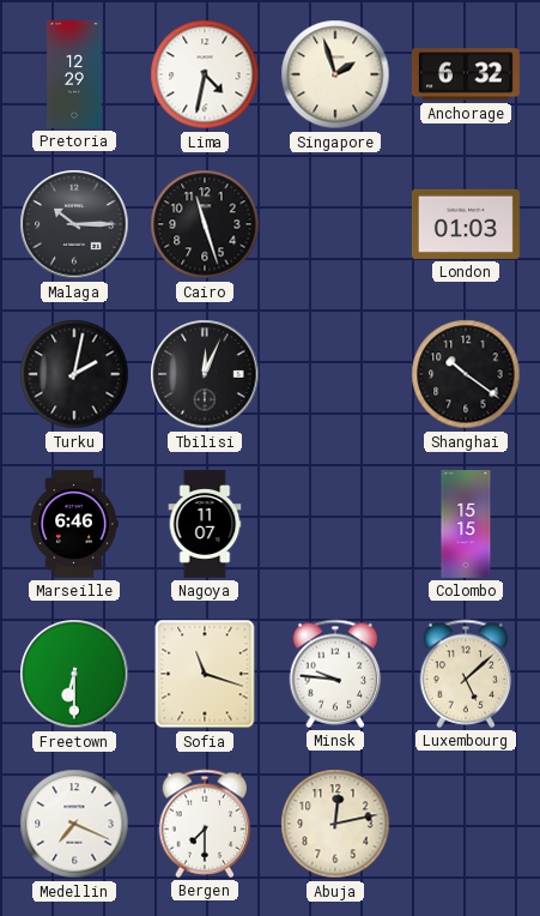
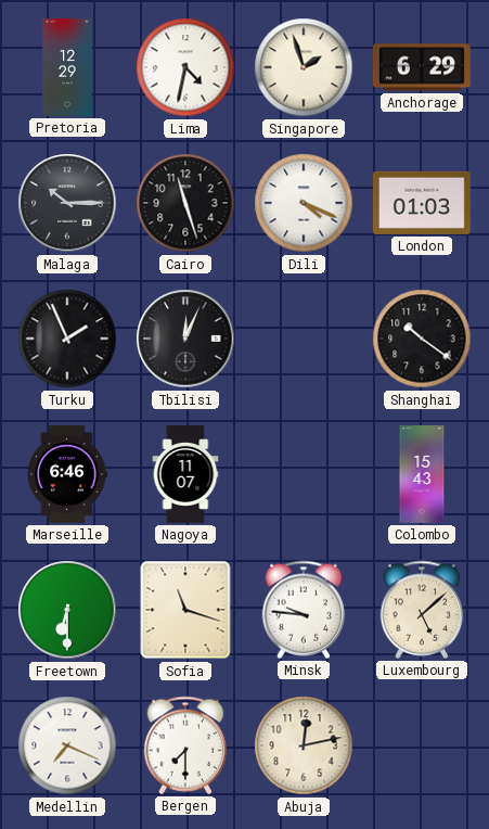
Anchorage: 6:32 -> 6:29 (422, 67)
Dili: none -> 4:19 (304, 203)
Turku: 2:02 -> 1:56 (67, 339)
Colombo: 15:15 -> 15:43 (422, 475)
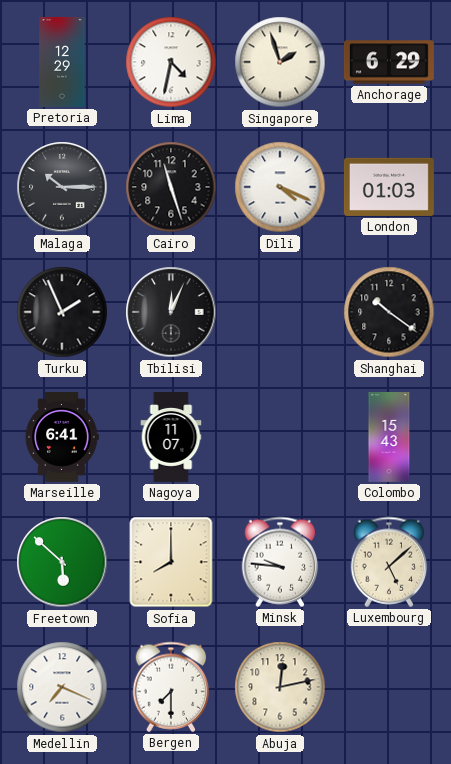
Marseille: 6:46 -> 6:41 (62, 437)
Freetown: 6:30 -> 5:52 (62, 562)
Sofia: 11:18 -> 8:00 (171, 562)
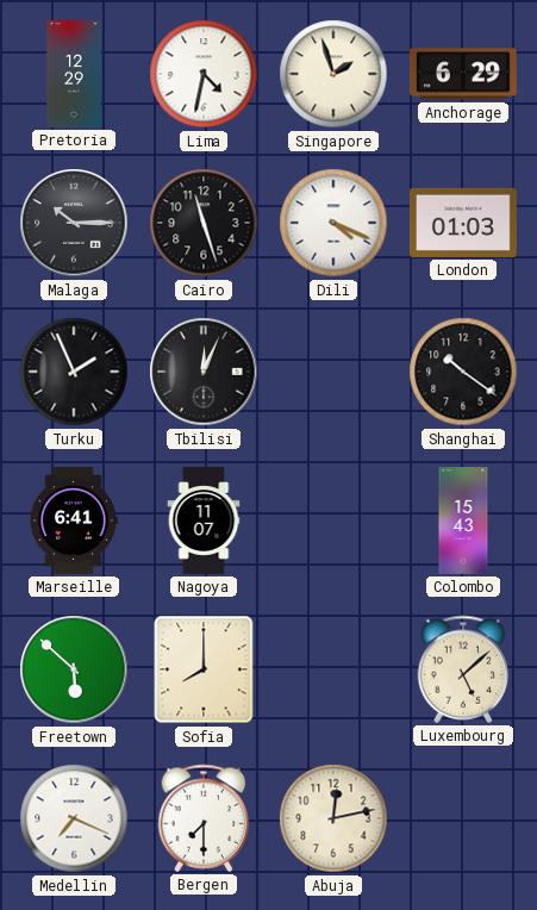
Minsk: 9:46 -> none (280, 562)
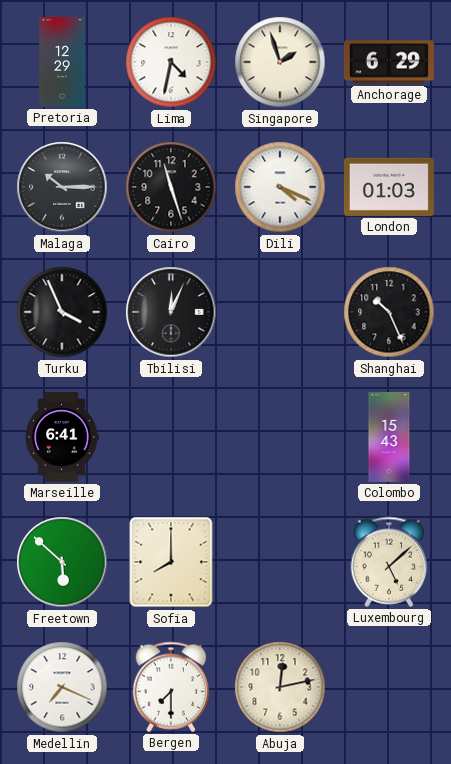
Turku: 1:56 -> 3:56 (62, 312)
Shanghai: 10:21 -> 10:26 (389, 312)
Nagoya: 11:07 -> none (204, 521)
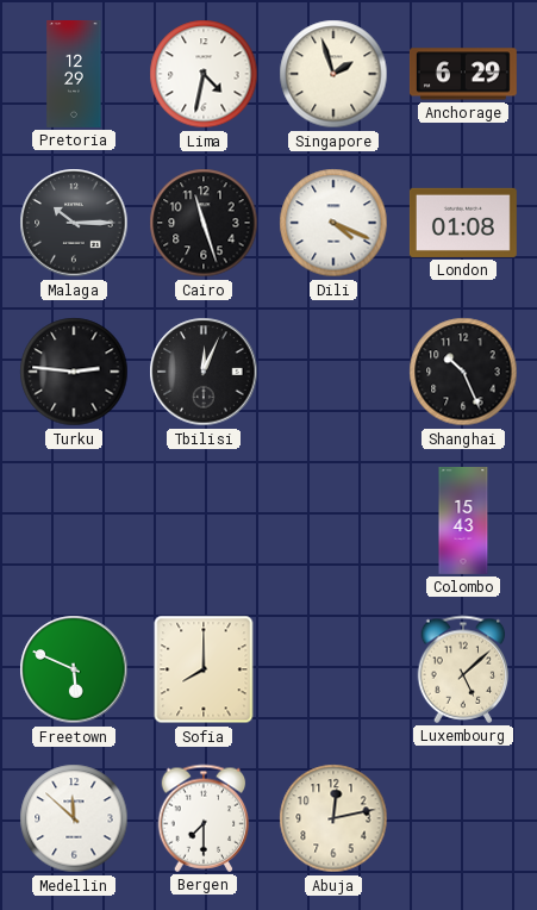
London: 01:03 -> 01:08 (463, 223)
Turku: 3:56 -> 2:46 (74, 372)
Marseille: 6:41 -> none (62, 437)
Freetown: 5:52 -> 5:49 (74, 669)
Medellin: 7:19 -> 11:52 (74, 818)
